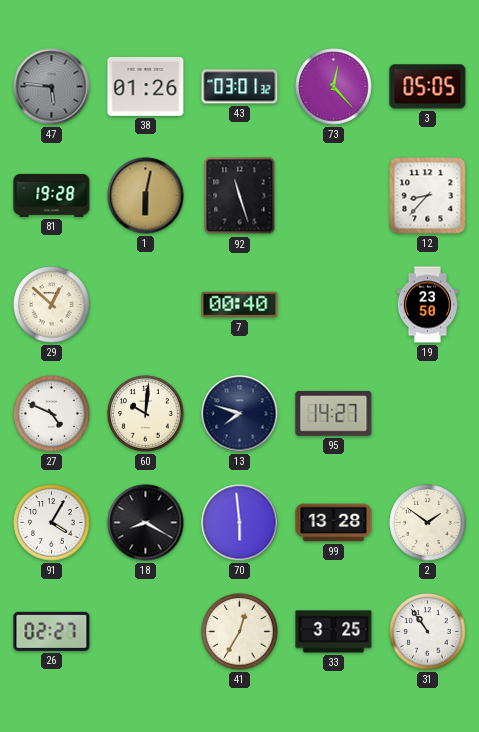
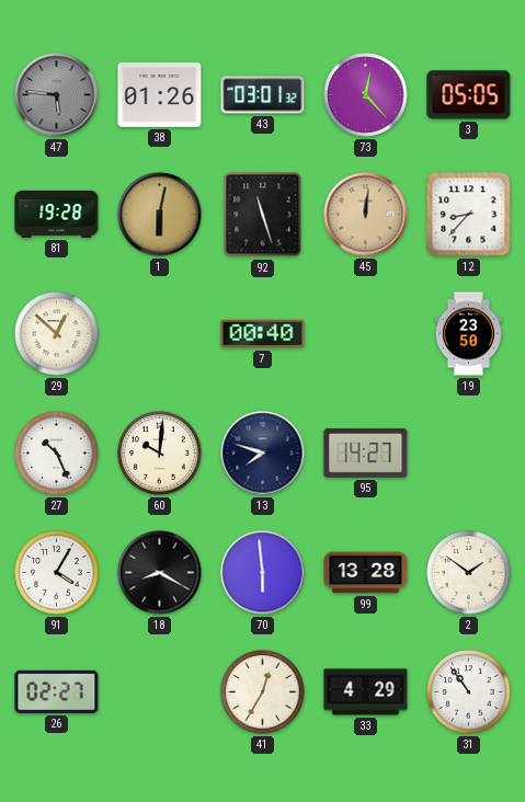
45: none -> 12:01 (366, 215)
27: 4:49 -> 10:26 (57, 454)
33: 3:25 -> 4:29 (366, 692)
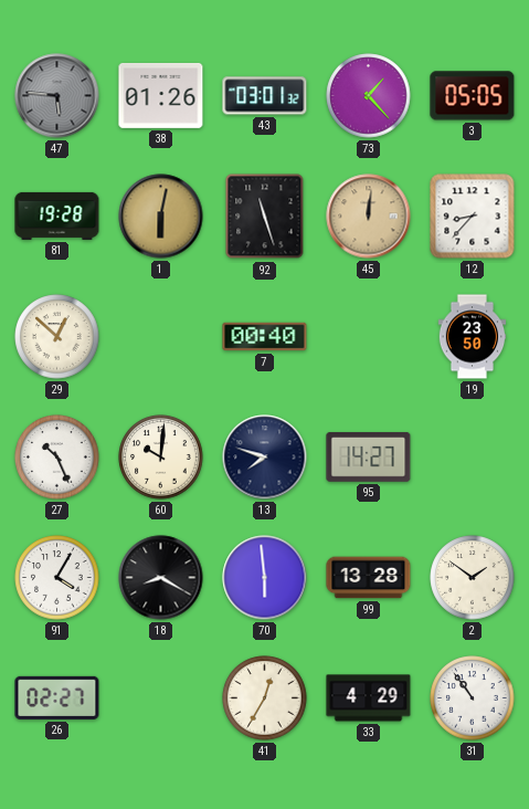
73: 12:23 -> 1:23 (369, 96)
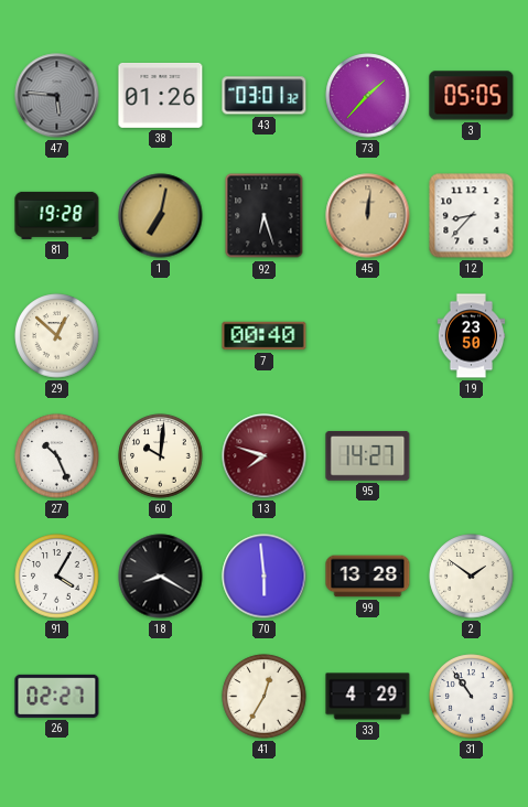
73: 1:23 -> 1:37 (368, 96)
1: 6:02 -> 7:02 (161, 216)
92: 11:27 -> 6:27 (265, 216)
13 dial: navy -> burgundy (265, 456)
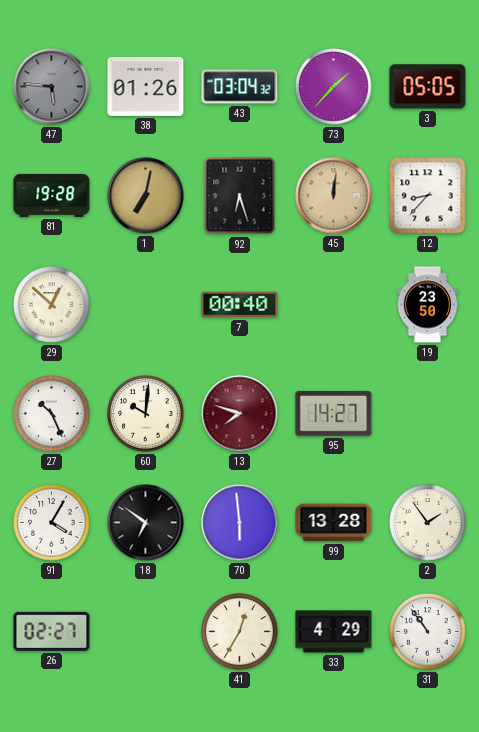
43: 03:01 -> 03:04 (240, 87)
18: 8:20 -> 6:51 (146, 523)
2: 1:51 -> 1:54 (428, 523)
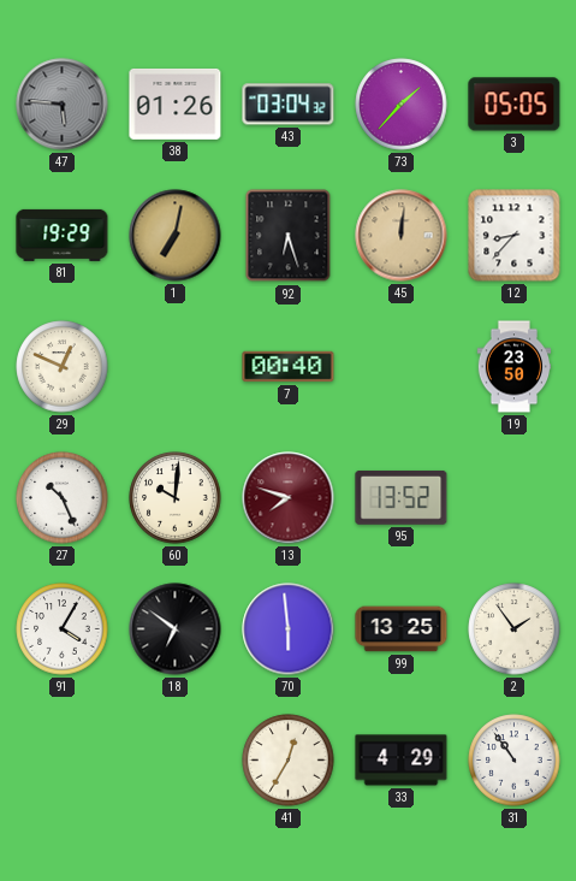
81: 19:28 -> 19:29 (63, 235)
29: 12:52 -> 12:49 (63, 367)
95: 14:27 -> 13:52 (402, 497)
99: 13:28 -> 13:25 (402, 629)
26: 02:27 -> none (52, 631)
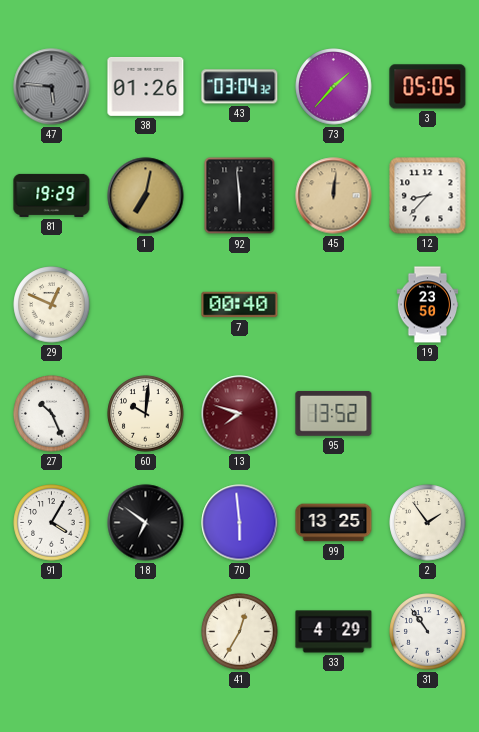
92: 6:27 -> 5:59 (240, 196)
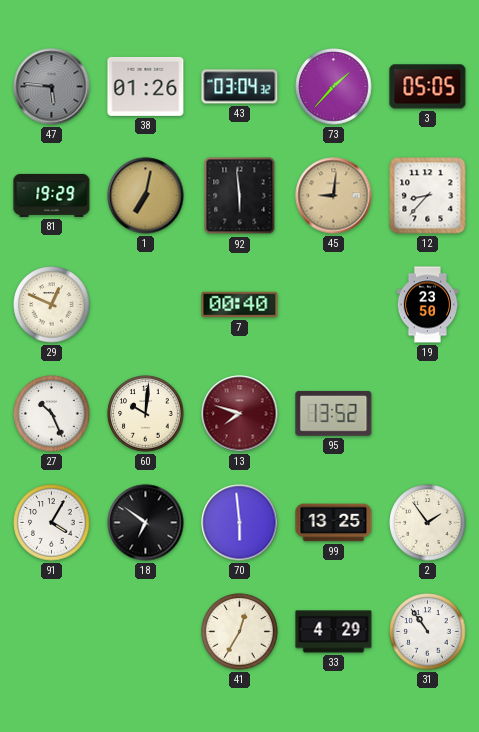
45: 12:01 -> 9:01 (334, 196)
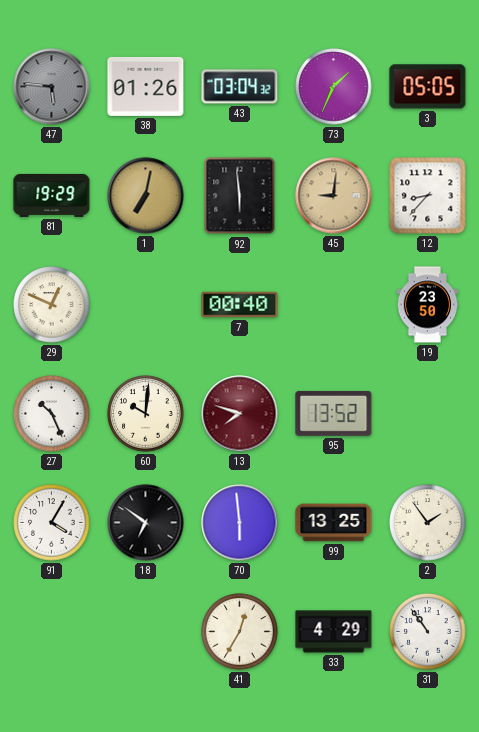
73: 1:37 -> 1:34 (334, 87)
